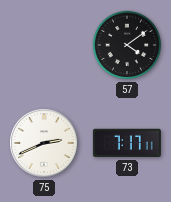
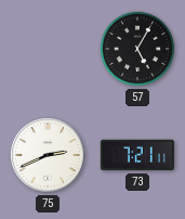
57: 4:09 -> 5:05 (137, 49)
73: 7:17 -> 7:21 (137, 155)
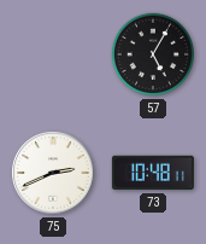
73: 7:21 -> 10:48 (153, 173)
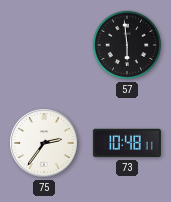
57: 5:05 -> 5:59 (127, 45)
75: 2:41 -> 2:36 (44, 143)
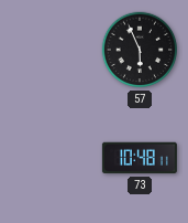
57: 5:59 -> 5:56 (140, 50)
75: 2:36 -> none (44, 143)
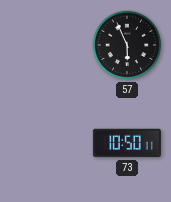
73: 10:48 -> 10:50 (127, 143)
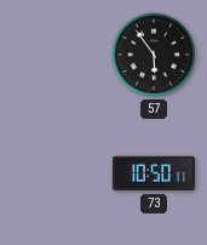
57: 5:56 -> 5:54 (154, 55)
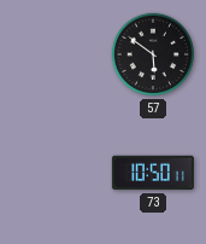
57: 5:54 -> 5:51 (153, 54)
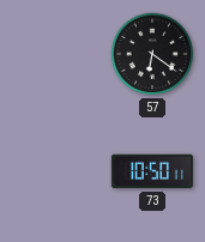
57: 5:51 -> 6:21 (152, 54)
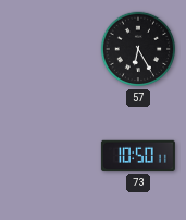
57: 6:21 -> 6:25 (138, 49)
